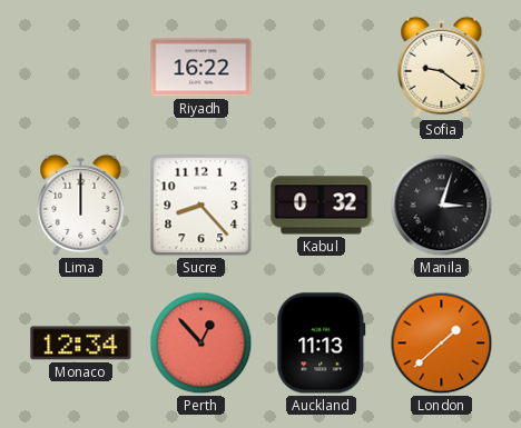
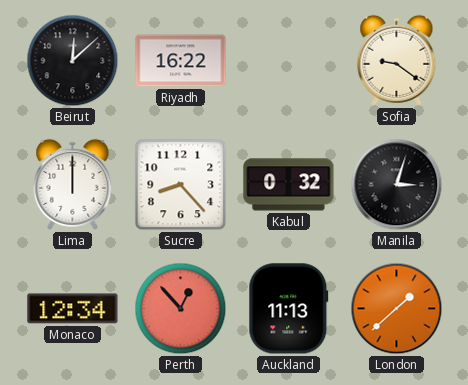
Beirut: none -> 12:08 (73, 61)
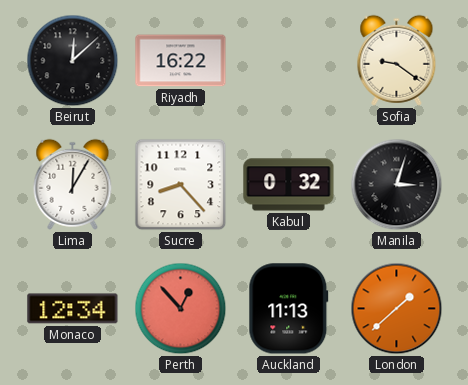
Lima: 12:00 -> 12:05 (73, 184)
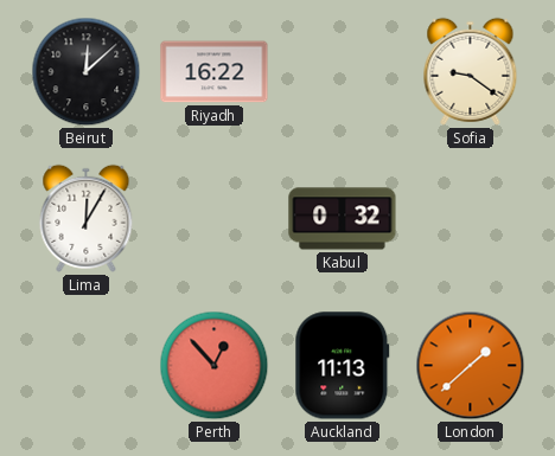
Sucre: 8:23 -> none (181, 185)
Manila: 3:03 -> none (397, 185)
Monaco: 12:34 -> none (73, 309)
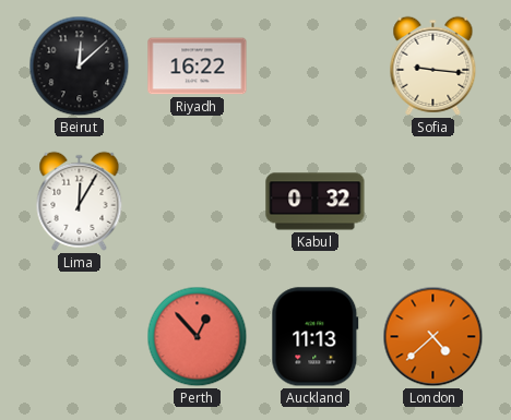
Sofia: 9:21 -> 9:16 (433, 65)
London: 1:38 -> 4:38 (433, 337)
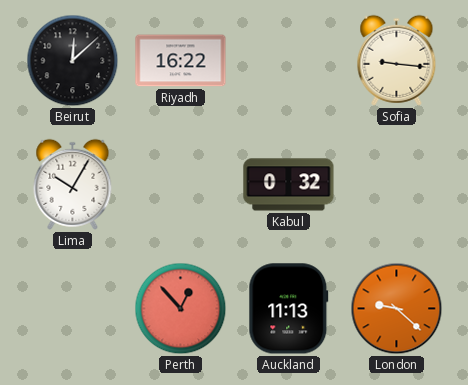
Lima: 12:05 -> 10:05 (73, 184)
London: 4:38 -> 9:22 (397, 309)
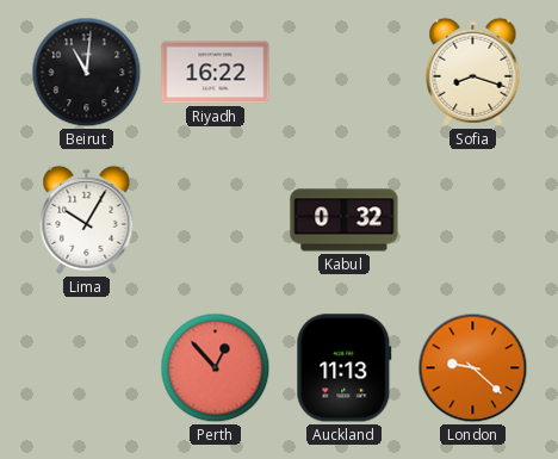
Beirut: 12:08 -> 11:01 (87, 73)
Sofia: 9:16 -> 8:18 (473, 72)
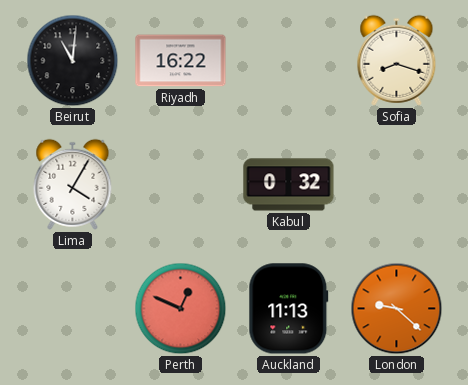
Lima: 10:05 -> 4:05 (73, 184)
Perth: 12:53 -> 12:49 (181, 309)
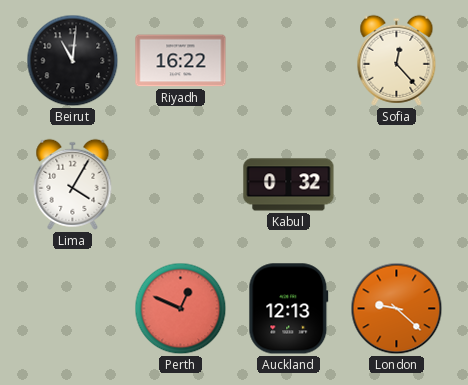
Sofia: 8:18 -> 12:23 (397, 60)
Auckland: 11:13 -> 12:13 (289, 309)
